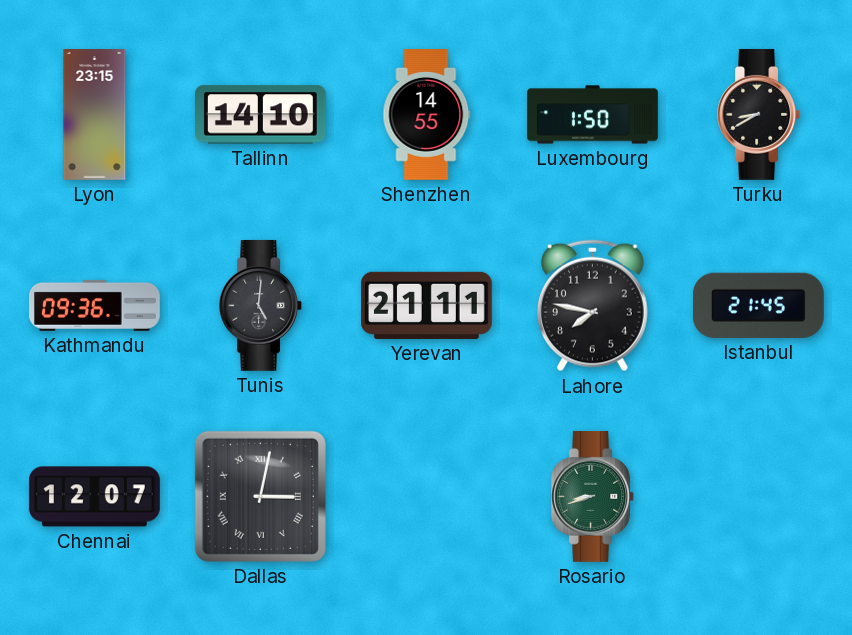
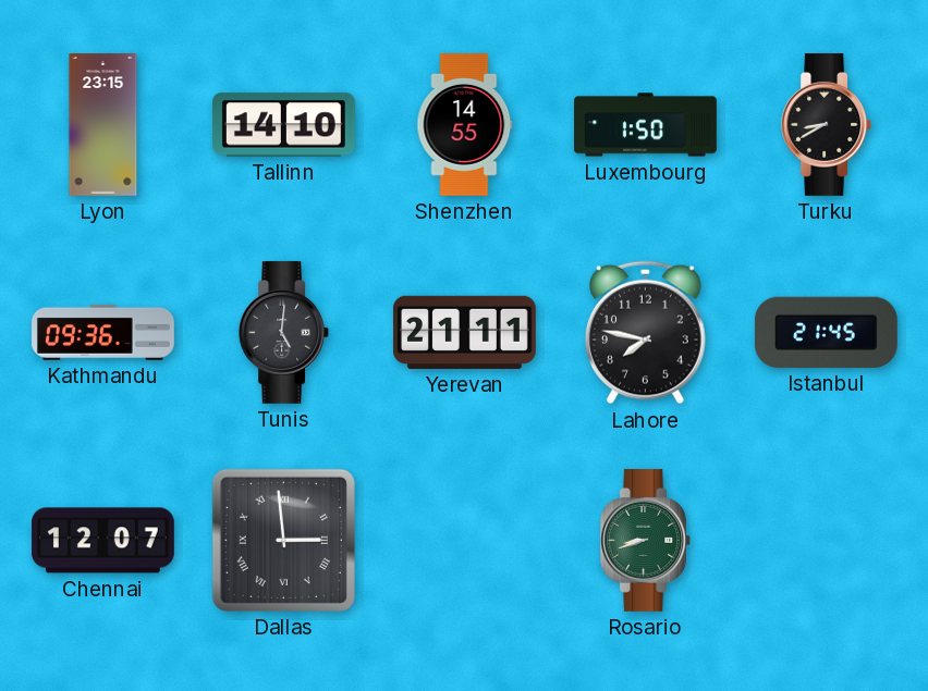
Dallas: 3:02 -> 2:59 (283, 540)
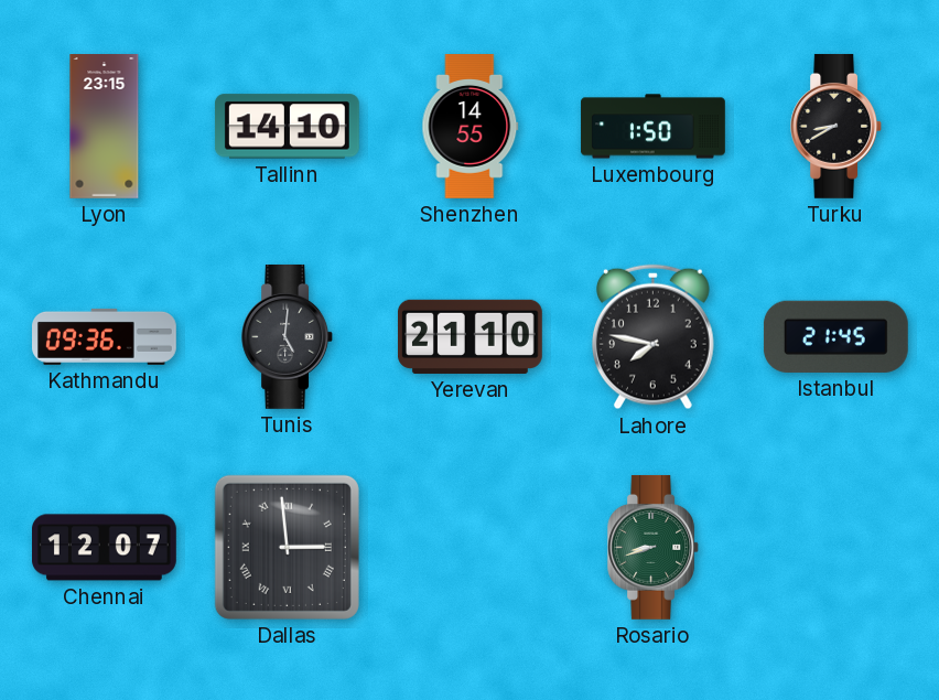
Yerevan: 21:11 -> 21:10 (471, 336)
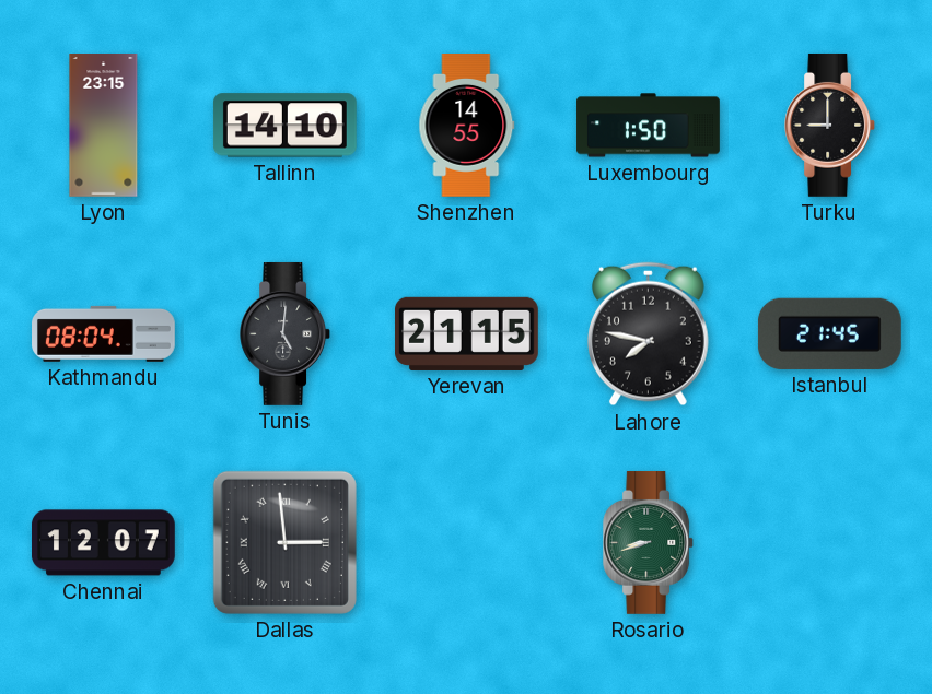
Turku: 8:40 -> 9:00 (829, 125)
Kathmandu: 09:36 -> 08:04 (104, 333)
Yerevan: 21:10 -> 21:15 (467, 333)
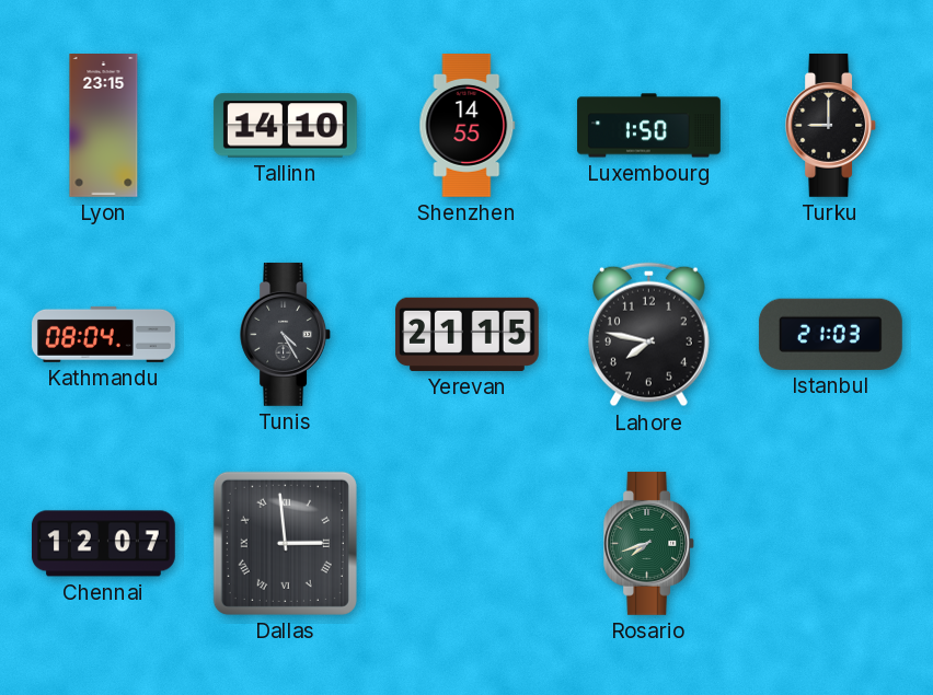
Tunis: 5:01 -> 4:25 (285, 334)
Istanbul: 21:45 -> 21:03 (830, 334)
Rosario: 8:42 -> 7:42 (648, 543)
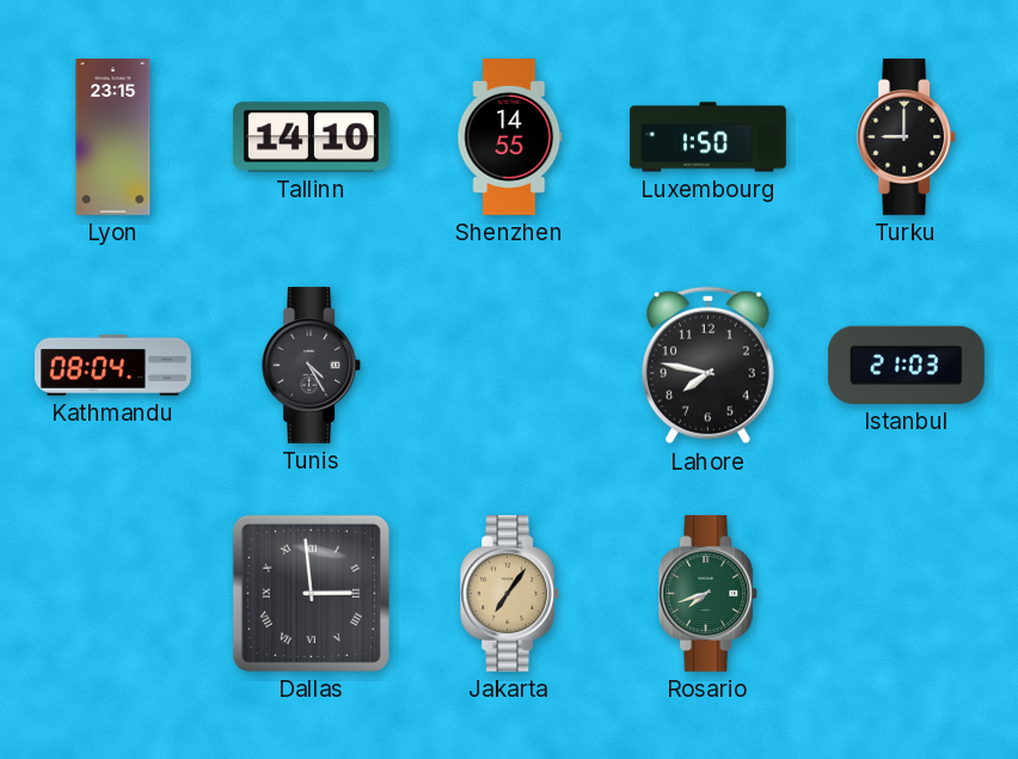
Yerevan: 21:15 -> none (468, 334)
Chennai: 12:07 -> none (104, 544)
Jakarta: none -> 7:06 (509, 593)
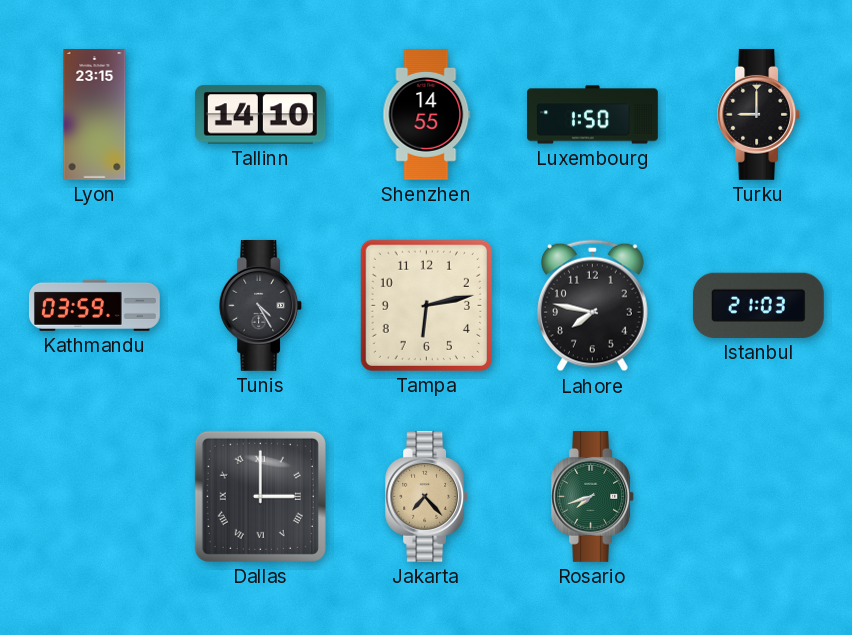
Kathmandu: 08:04 -> 03:59 (95, 305)
Tampa: none -> 6:13 (426, 305)
Dallas: 2:59 -> 3:00 (260, 496)
Jakarta: 7:06 -> 7:23 (426, 496)
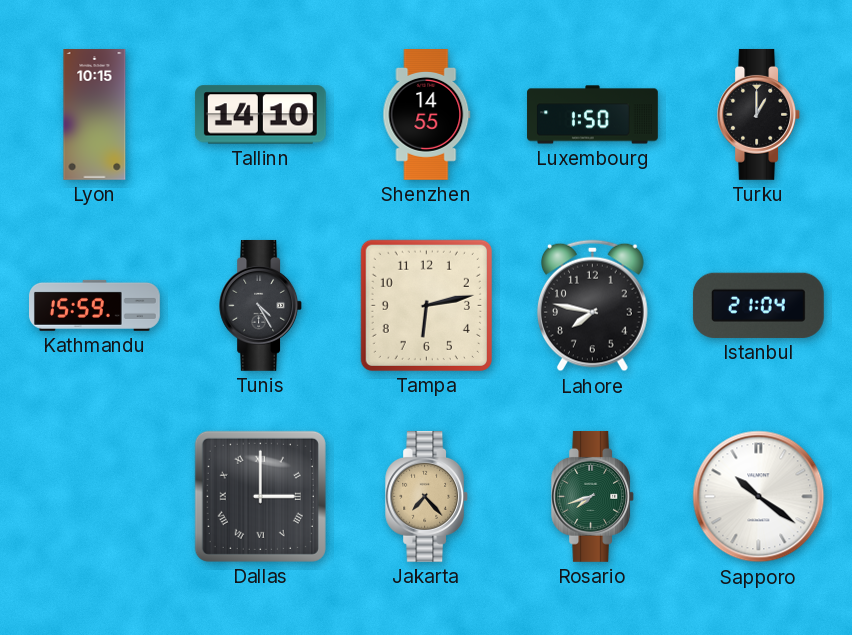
Lyon: 23:15 -> 10:15 (95, 115)
Turku: 9:00 -> 1:00 (758, 114)
Kathmandu: 03:59 -> 15:59 (95, 305)
Istanbul: 21:03 -> 21:04 (758, 305)
Sapporo: none -> 10:21 (759, 497)
